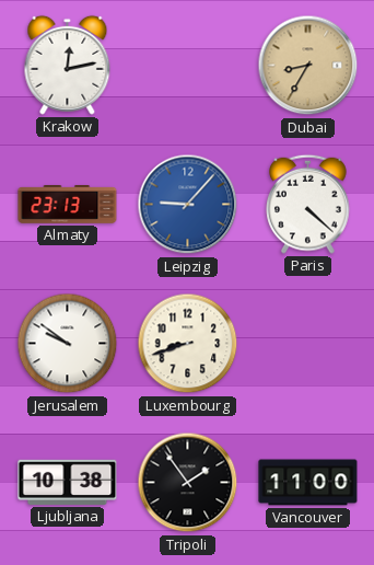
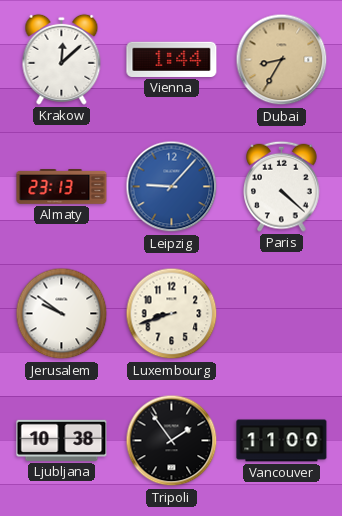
Krakow: 12:13 -> 12:08 (62, 59)
Vienna: none -> 1:44 (172, 59)
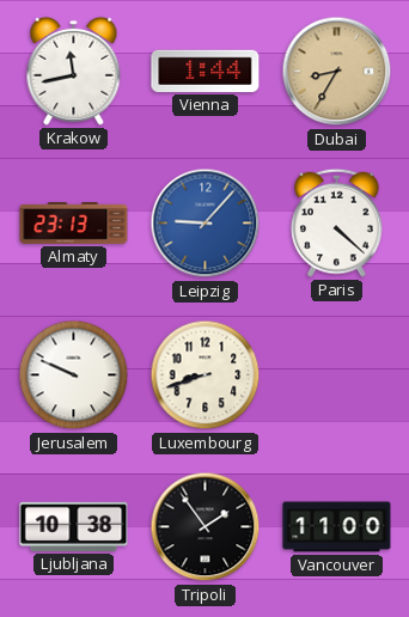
Krakow: 12:08 -> 11:43 (74, 71)
Jerusalem: 9:51 -> 9:49 (74, 375)
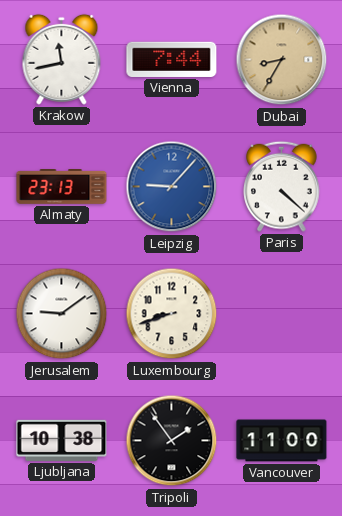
Vienna: 1:44 -> 7:44 (172, 59)
Jerusalem: 9:49 -> 9:09 (62, 314)
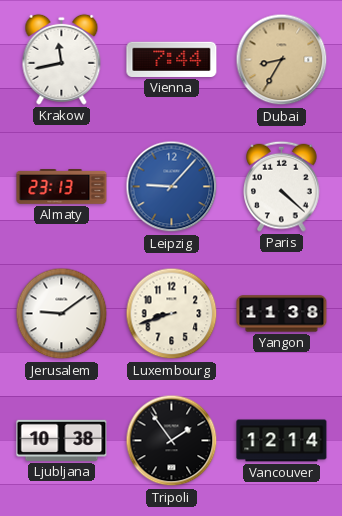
Yangon: none -> 11:38 (282, 314)
Vancouver: 11:00 -> 12:14 (282, 441)
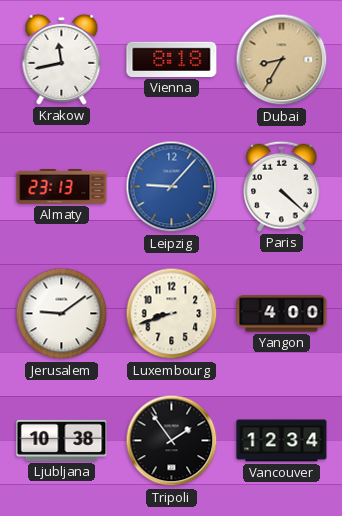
Vienna: 7:44 -> 8:18 (172, 59)
Yangon: 11:38 -> 4:00 (282, 314)
Vancouver: 12:14 -> 12:34 (282, 441)
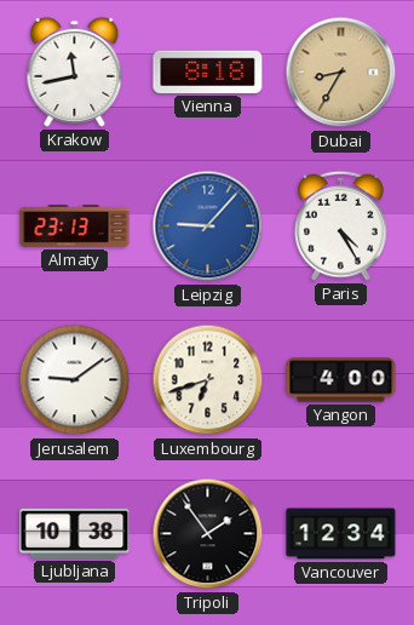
Paris: 4:22 -> 4:25 (341, 225)
Luxembourg: 8:42 -> 6:42 (208, 380)
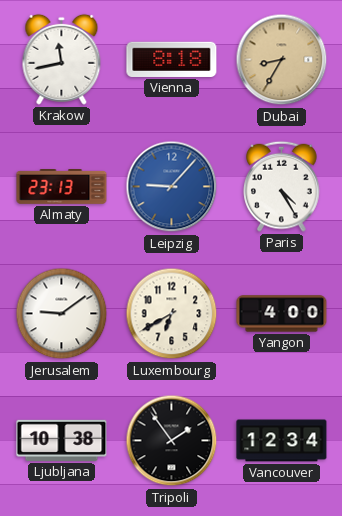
Luxembourg: 6:42 -> 6:40 (172, 314)
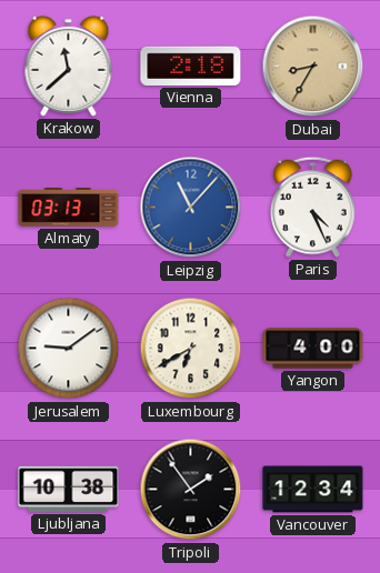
Krakow: 11:43 -> 11:38 (69, 66)
Vienna: 8:18 -> 2:18 (191, 66)
Almaty: 23:13 -> 03:13 (69, 208)
Leipzig: 9:07 -> 11:07 (191, 208)
Paris: 4:25 -> 4:26 (313, 207)
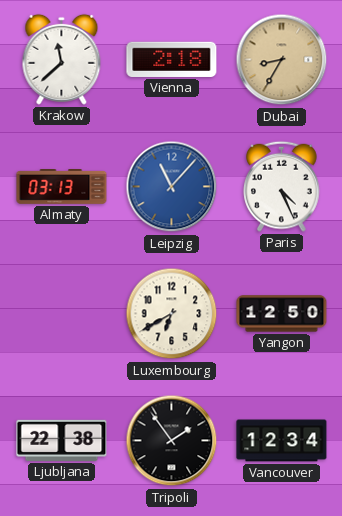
Jerusalem: 9:09 -> none (69, 349)
Yangon: 4:00 -> 12:50 (282, 314)
Ljubljana: 10:38 -> 22:38 (62, 440)
